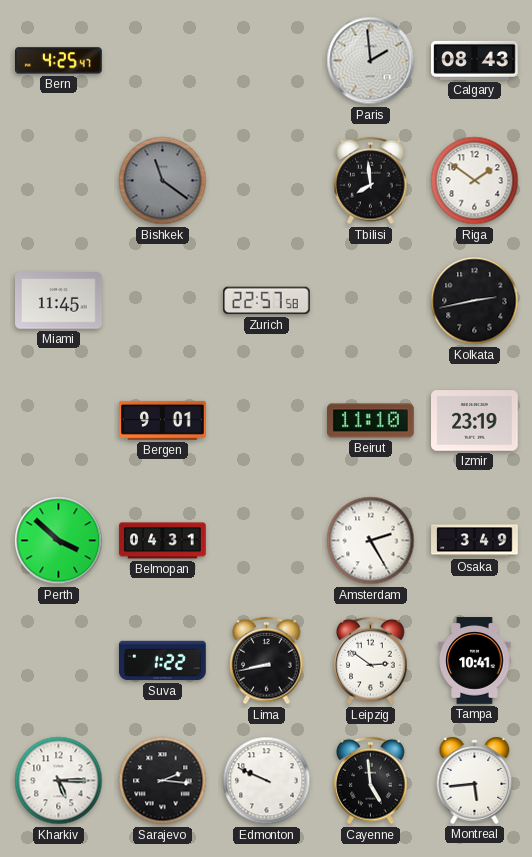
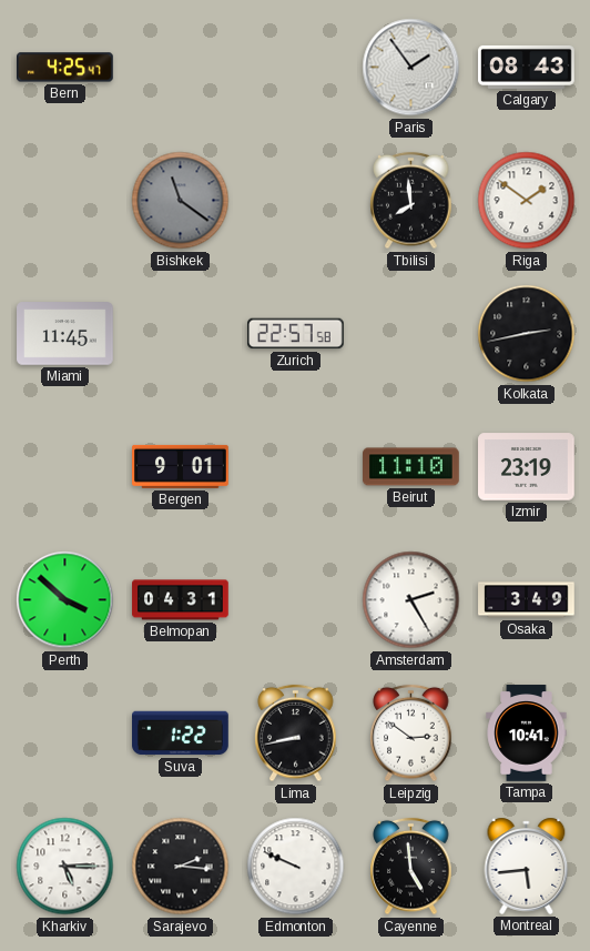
Paris: 1:59 -> 1:54 (411, 68)
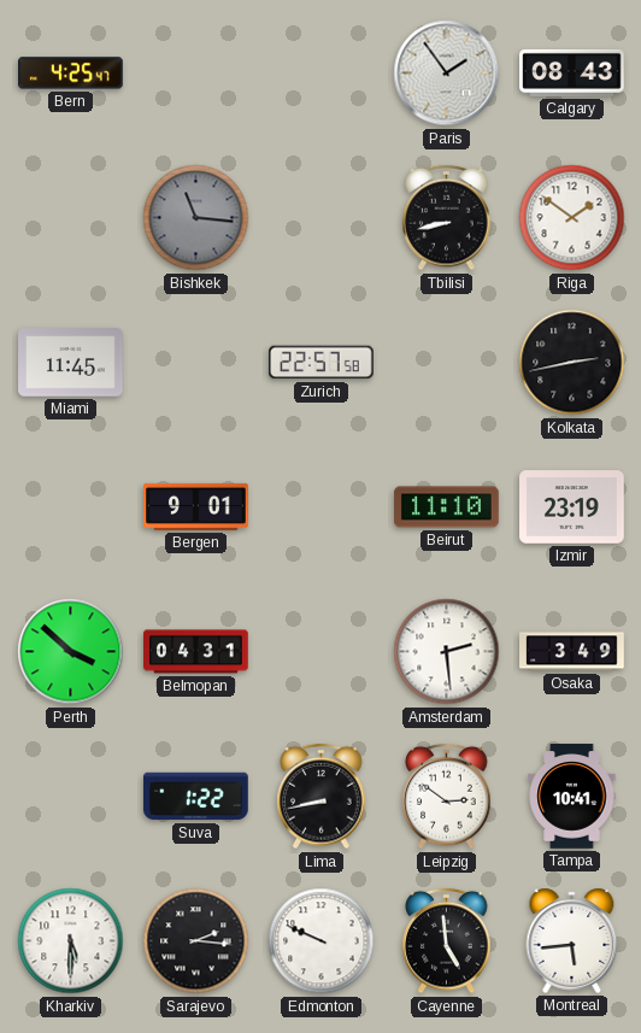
Bishkek: 11:21 -> 11:16 (196, 218)
Tbilisi: 7:59 -> 8:43 (447, 218)
Amsterdam: 2:25 -> 2:29 (447, 652)
Kharkiv: 5:15 -> 5:30 (71, 941)
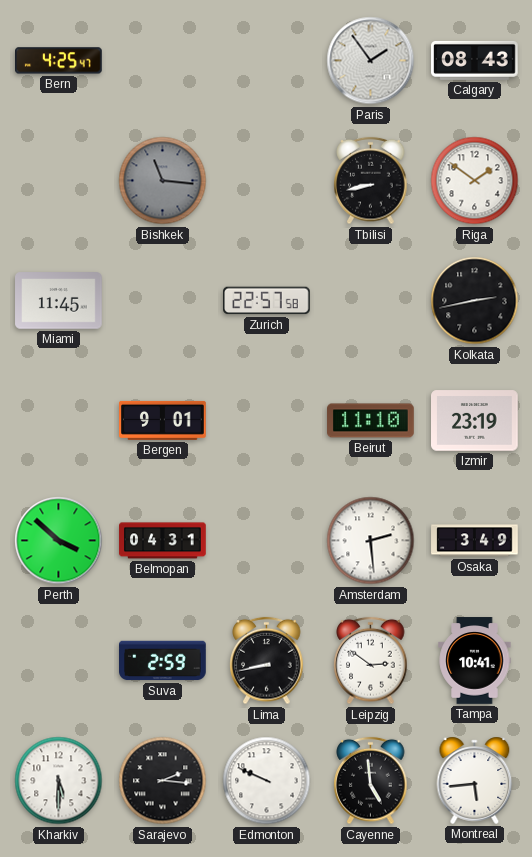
Suva: 1:22 -> 2:59 (163, 661)
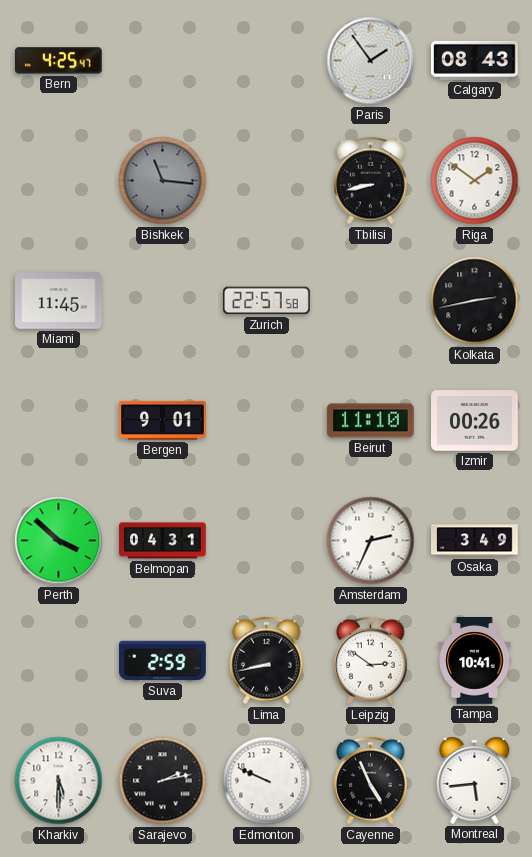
Izmir: 23:19 -> 00:26 (475, 421)
Amsterdam: 2:29 -> 2:34 (371, 541)
Sarajevo: 2:16 -> 2:13 (163, 781)
Cayenne: 4:59 -> 4:56 (371, 781)
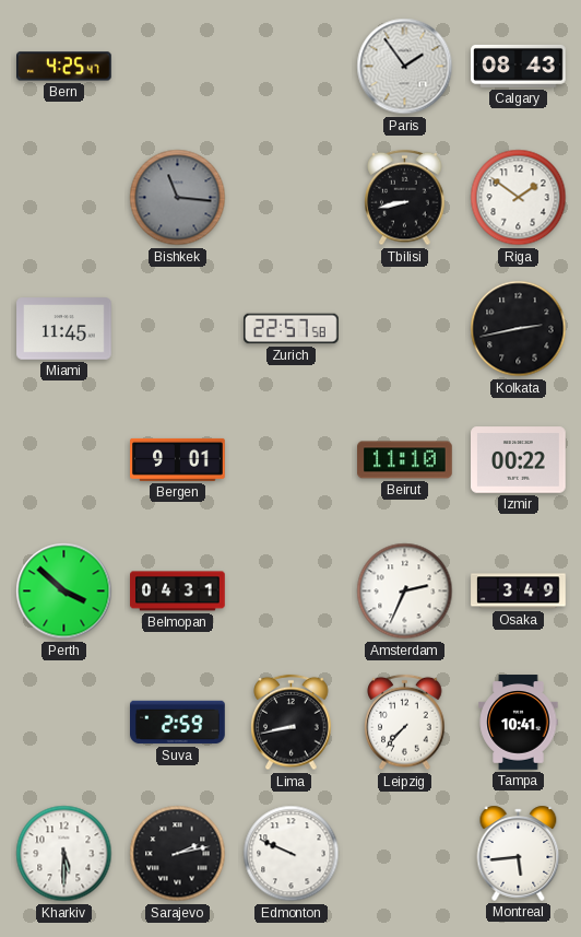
Izmir: 00:26 -> 00:22 (519, 460)
Leipzig: 2:51 -> 7:37 (405, 723)
Cayenne: 4:56 -> none (371, 781)
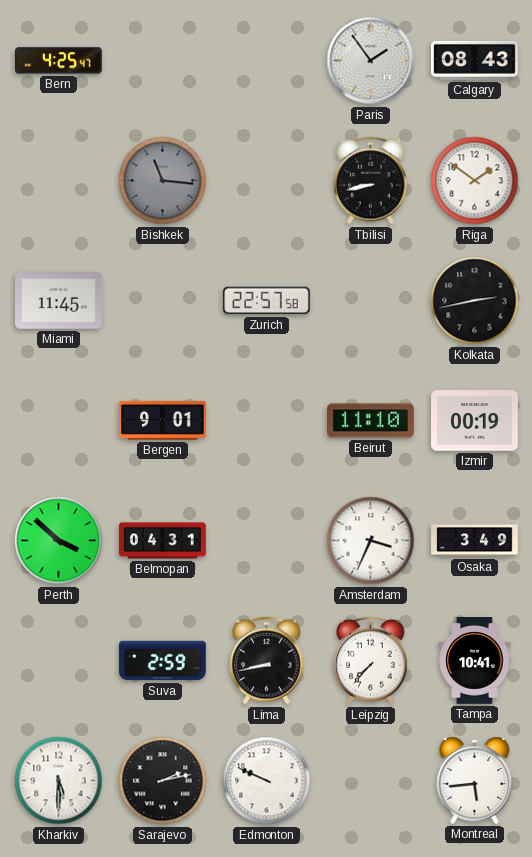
Izmir: 00:22 -> 00:19 (475, 421)
Amsterdam: 2:34 -> 3:34 (371, 541)
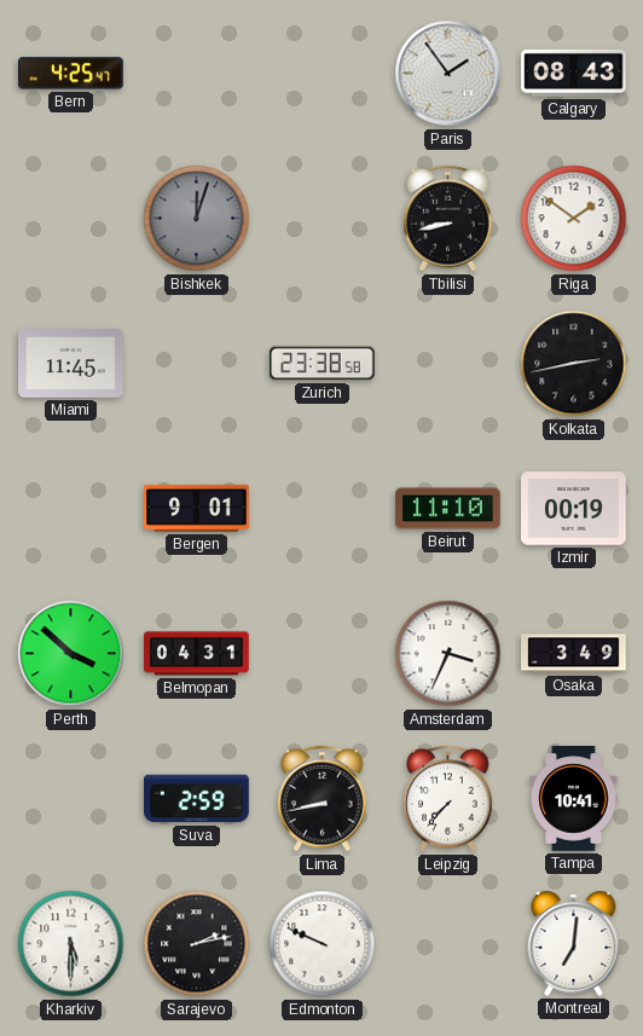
Bishkek: 11:16 -> 12:03 (197, 219)
Zurich: 22:57 -> 23:38 (323, 364)
Montreal: 5:44 -> 7:01 (574, 943)
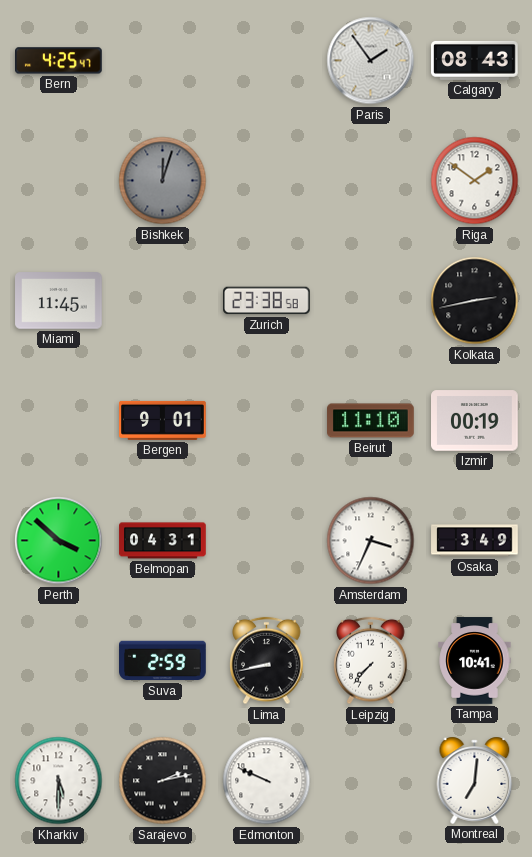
Tbilisi: 8:43 -> none (448, 219)
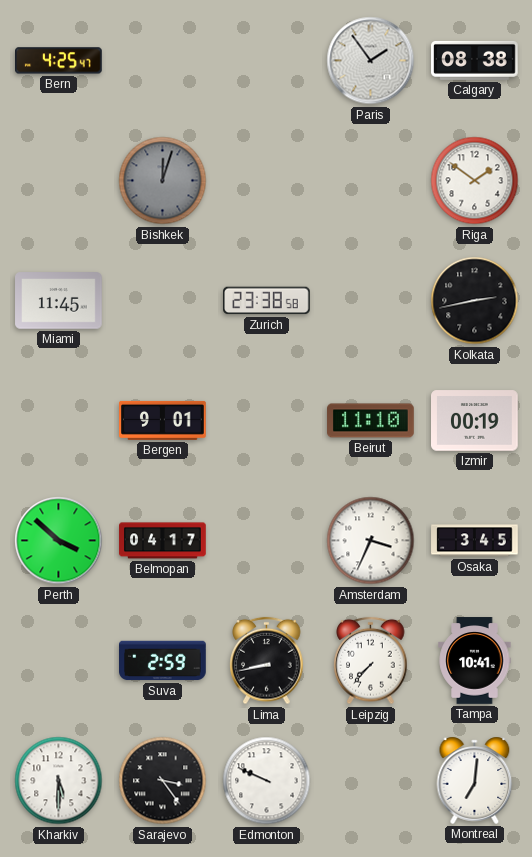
Calgary: 08:43 -> 08:38 (475, 60)
Belmopan: 04:31 -> 04:17 (163, 541)
Osaka: 3:49 -> 3:45 (475, 541)
Sarajevo: 2:13 -> 3:24 (163, 781)
